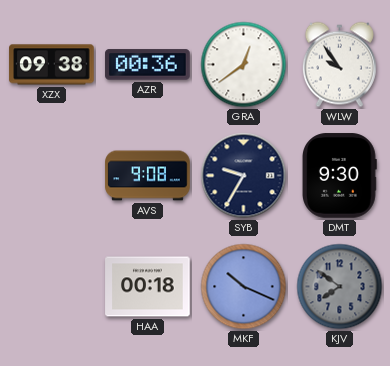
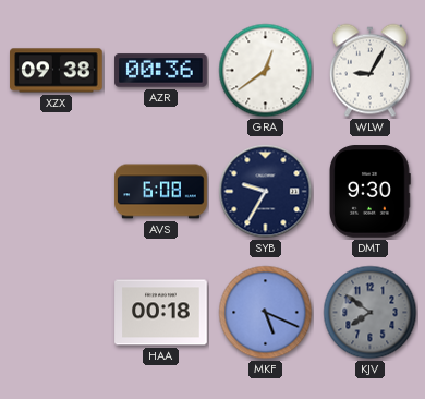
WLW: 9:54 -> 9:05 (369, 71)
AVS: 9:08 -> 6:08 (161, 192)
MKF: 10:19 -> 5:19 (266, 313)
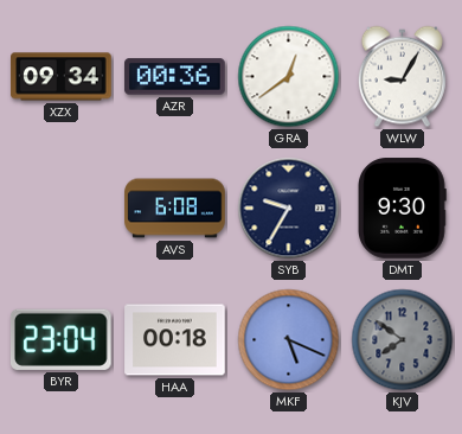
XZX: 09:38 -> 09:34 (62, 77)
BYR: none -> 23:04 (60, 339)
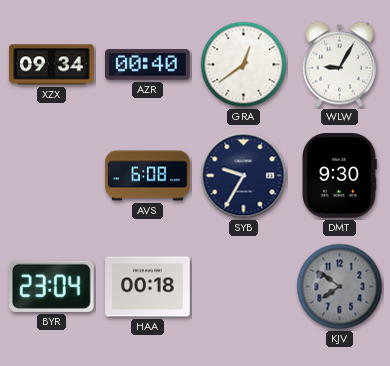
AZR: 00:36 -> 00:40 (148, 65)
MKF: 5:19 -> none (289, 340)
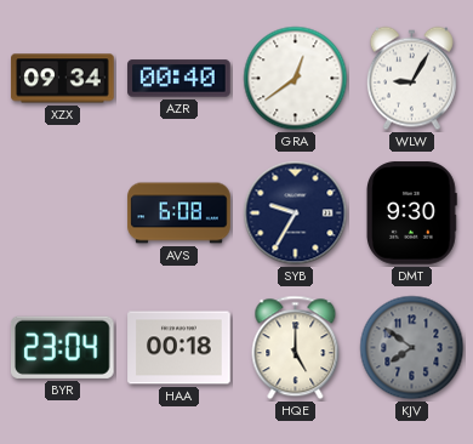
HQE: none -> 5:00 (296, 348)
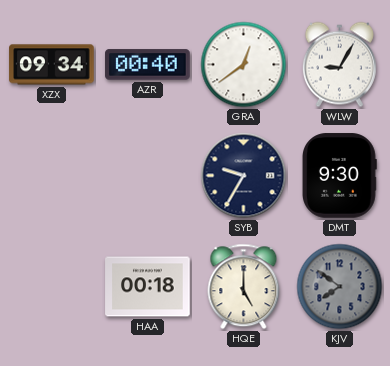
AVS: 6:08 -> none (179, 214)
BYR: 23:04 -> none (62, 347)
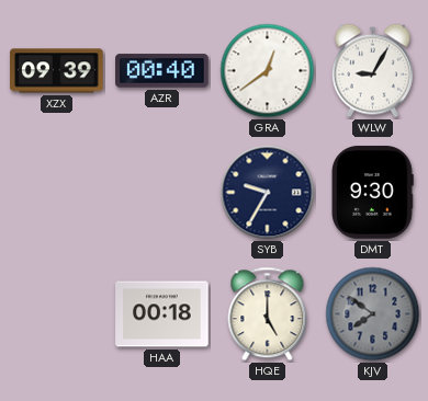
XZX: 09:34 -> 09:39 (57, 71)
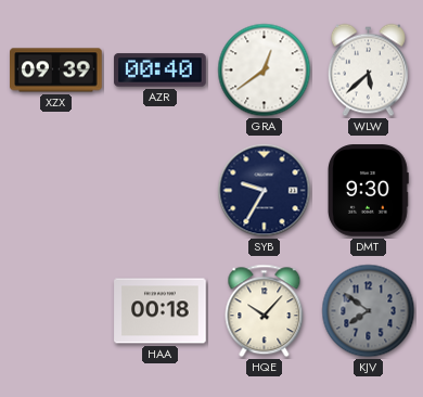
WLW: 9:05 -> 5:38 (368, 71)
HQE: 5:00 -> 10:07 (265, 311)
